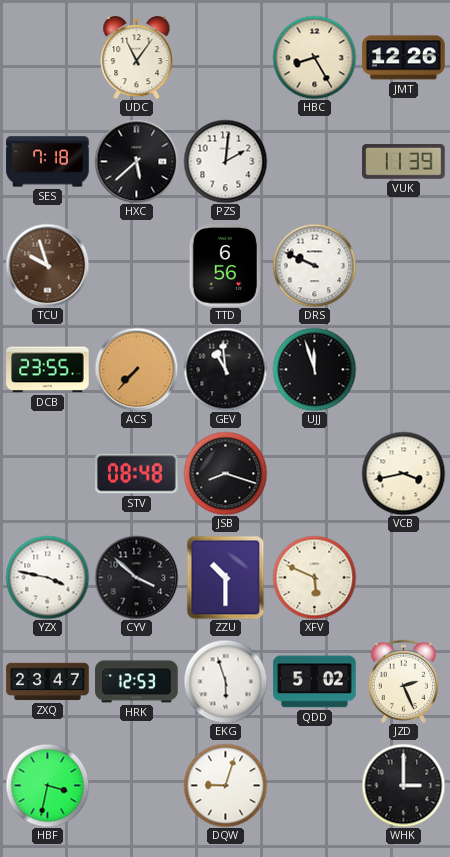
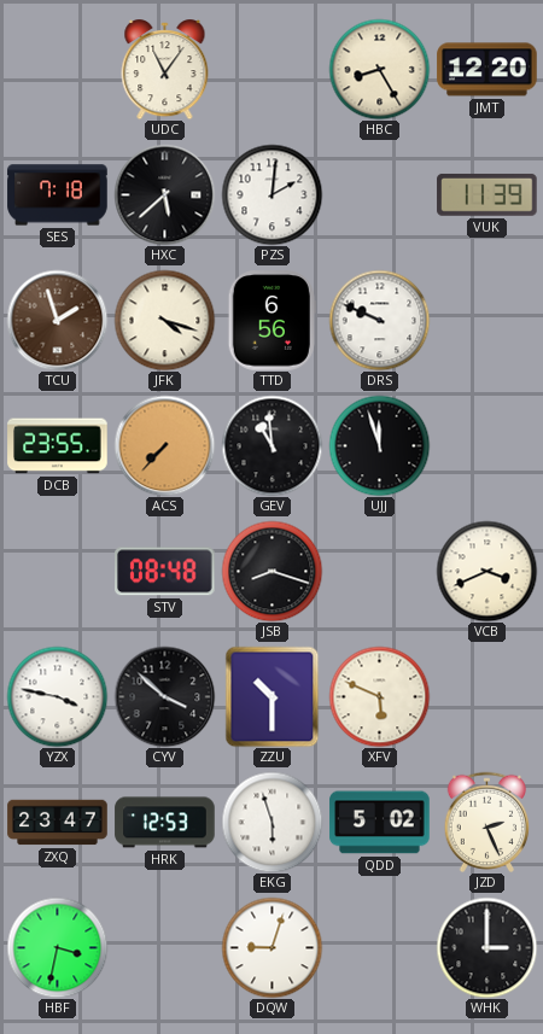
JMT: 12:26 -> 12:20 (487, 70)
TCU: 9:57 -> 1:57 (57, 320)
JFK: none -> 4:18 (164, 320)
VCB: 3:43 -> 3:41 (486, 571)
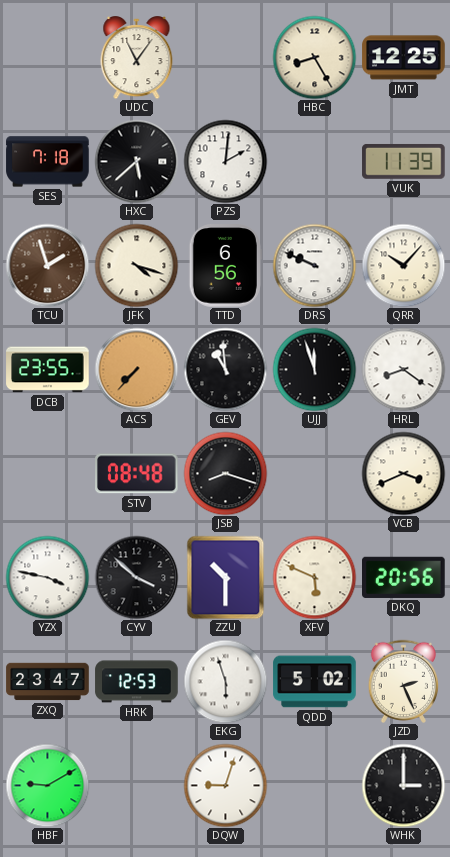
JMT: 12:20 -> 12:25 (404, 58)
QRR: none -> 10:07 (403, 265)
HRL: none -> 8:21 (403, 369)
DKQ: none -> 20:56 (404, 577)
HBF: 3:32 -> 9:10 (47, 785)
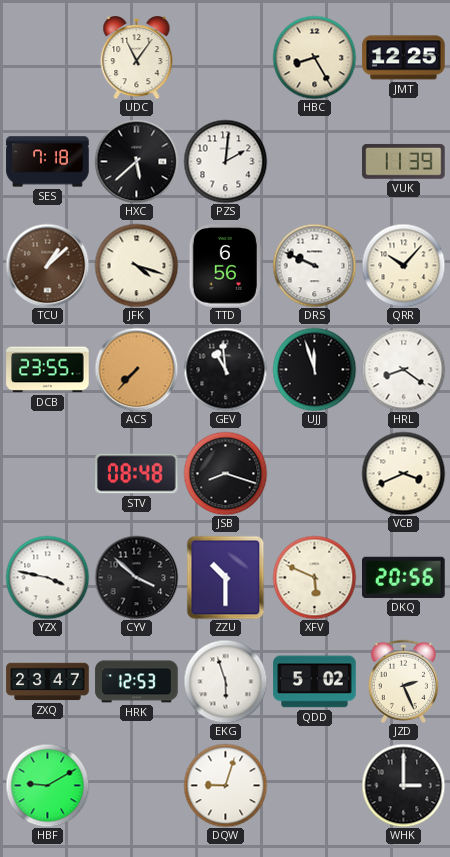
TCU: 1:57 -> 1:08 (47, 265)
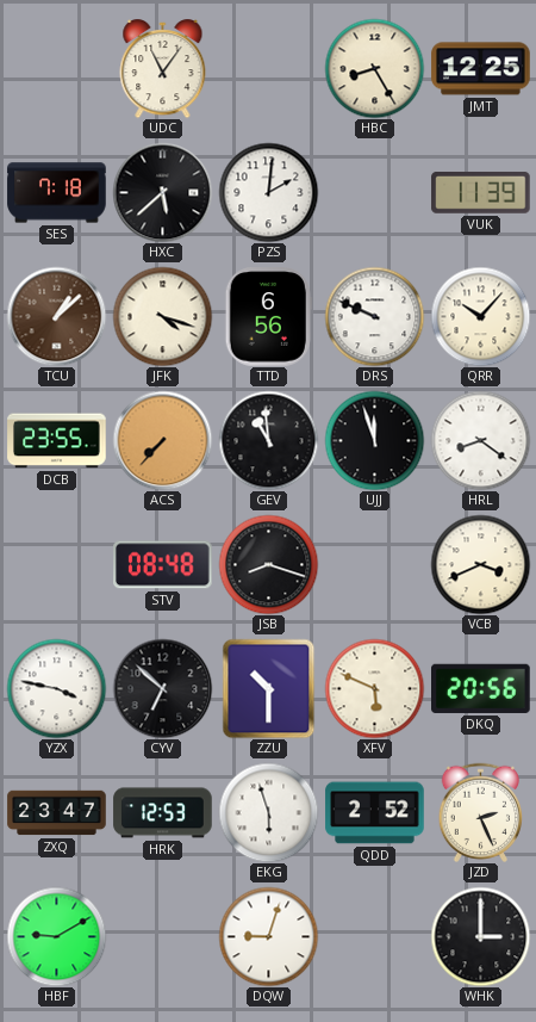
CYV: 3:52 -> 6:52 (162, 688)
QDD: 5:02 -> 2:52 (375, 813)
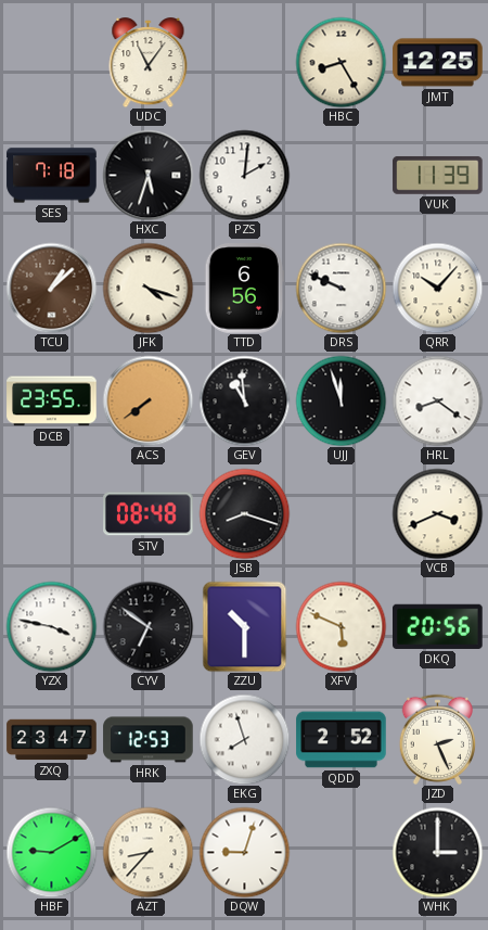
HXC: 5:38 -> 5:33 (147, 175)
ACS: 7:37 -> 7:39 (147, 400)
CYV: 6:52 -> 6:51 (147, 626)
EKG: 5:57 -> 7:57 (244, 739)
AZT: none -> 8:37 (147, 852)
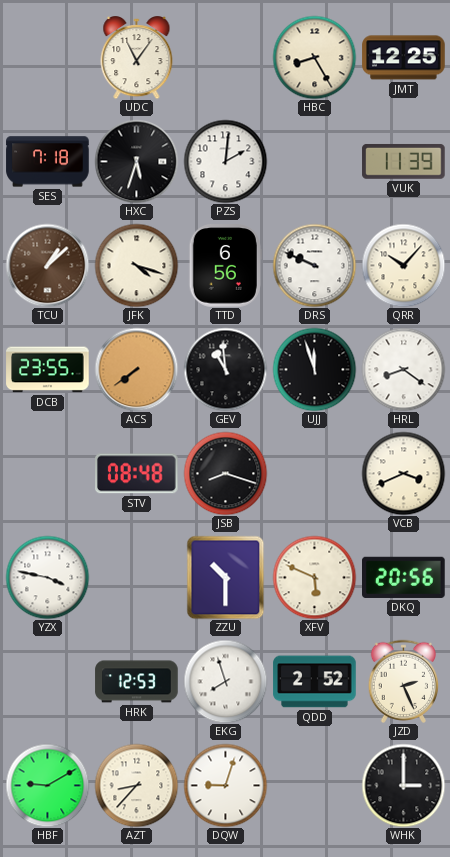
CYV: 6:51 -> none (147, 626)
ZXQ: 23:47 -> none (52, 740)
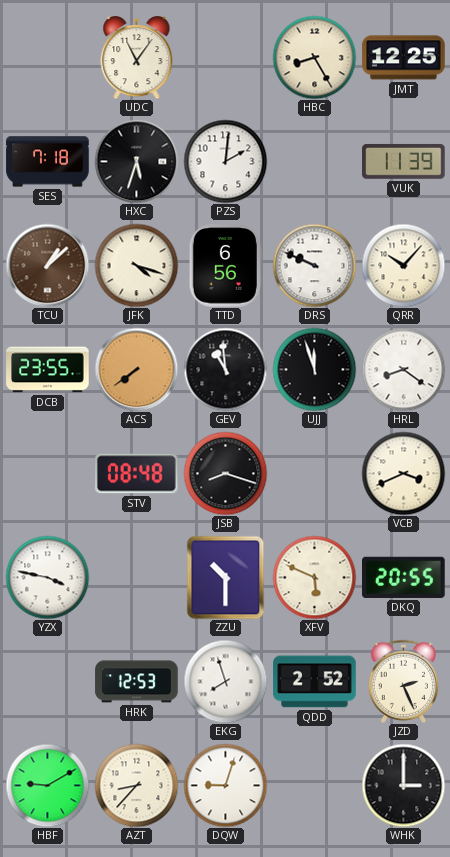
DKQ: 20:56 -> 20:55 (404, 577)
